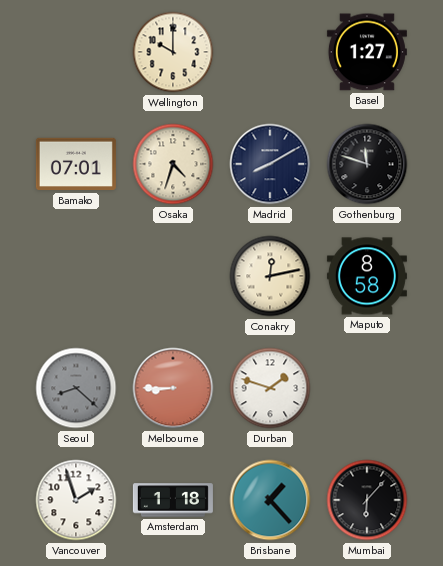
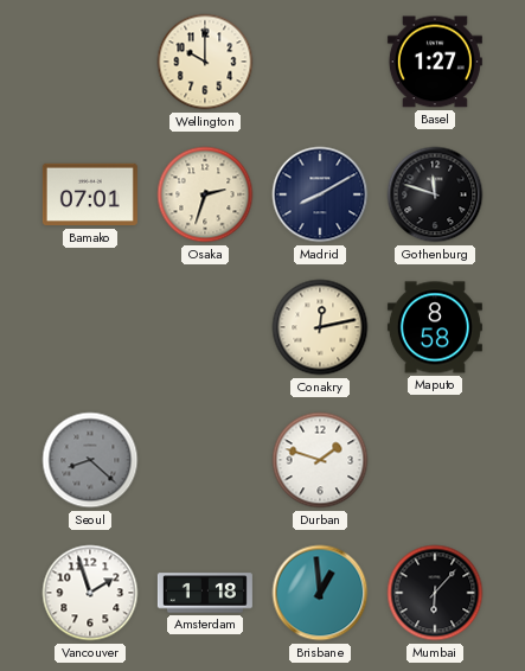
Osaka: 4:33 -> 2:33 (205, 194)
Melbourne: 8:45 -> none (173, 388)
Brisbane: 1:23 -> 12:59 (320, 593)
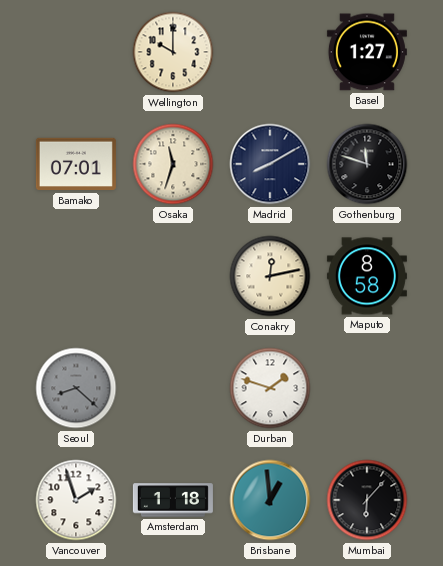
Osaka: 2:33 -> 11:33 (173, 164)
